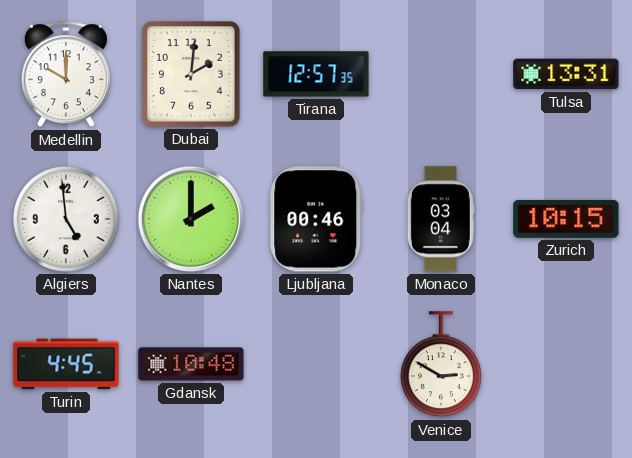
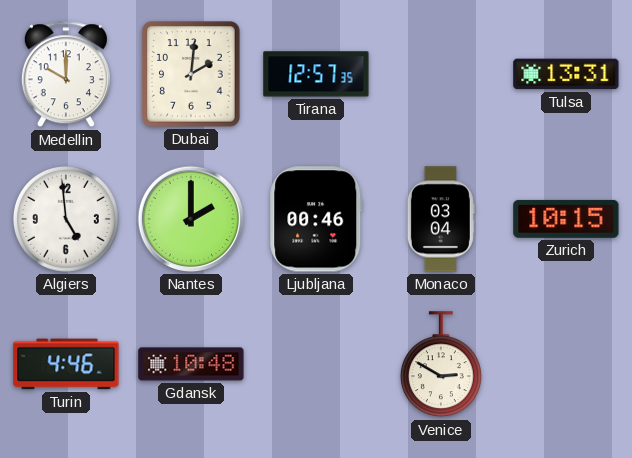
Turin: 4:45 -> 4:46 (66, 364)
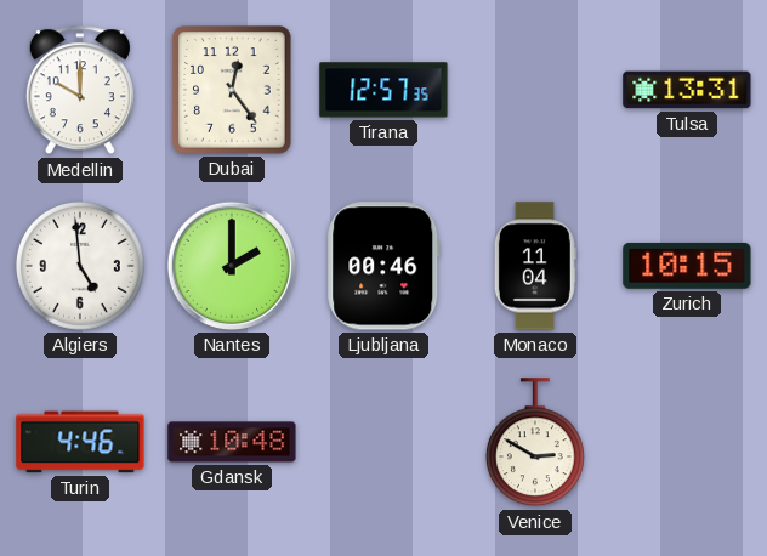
Dubai: 2:01 -> 12:24 (232, 90)
Monaco: 03:04 -> 11:04 (535, 266)
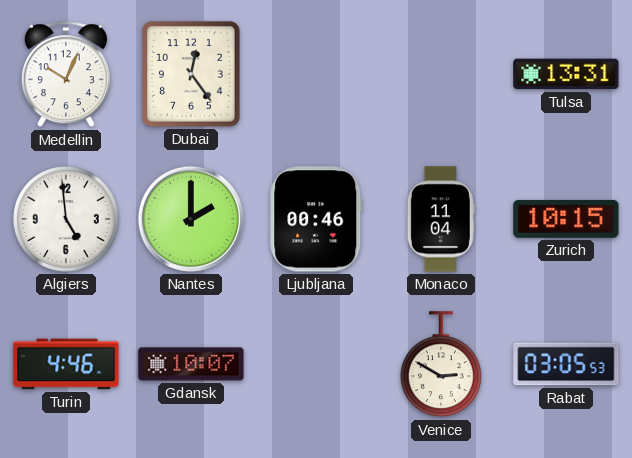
Medellin: 10:00 -> 10:04 (66, 75)
Tirana: 12:57 -> none (383, 90)
Gdansk: 10:48 -> 10:07 (191, 364)
Rabat: none -> 03:05 (566, 364)
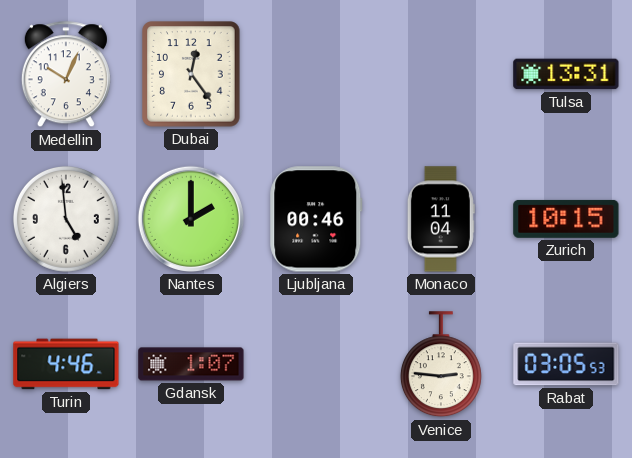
Gdansk: 10:07 -> 1:07 (191, 364)
Venice: 2:50 -> 2:46 (441, 365)
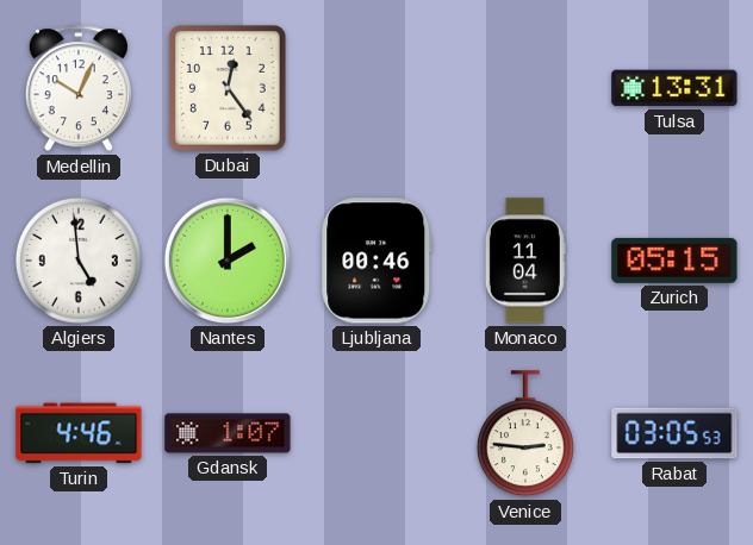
Zurich: 10:15 -> 05:15 (674, 261)
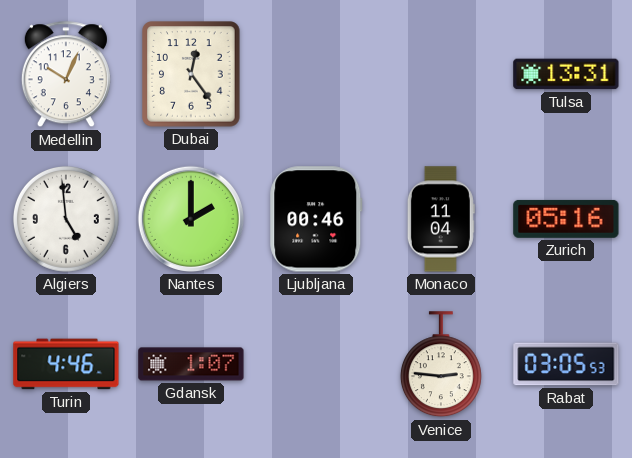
Zurich: 05:15 -> 05:16 (566, 219)
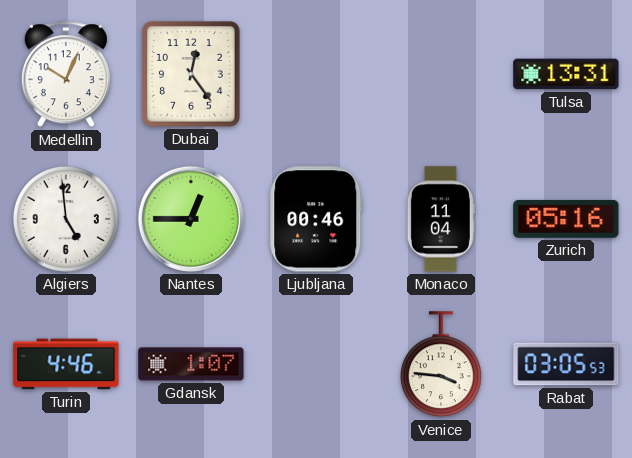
Nantes: 2:00 -> 12:45 (191, 219)
Venice: 2:46 -> 3:46 (441, 365)
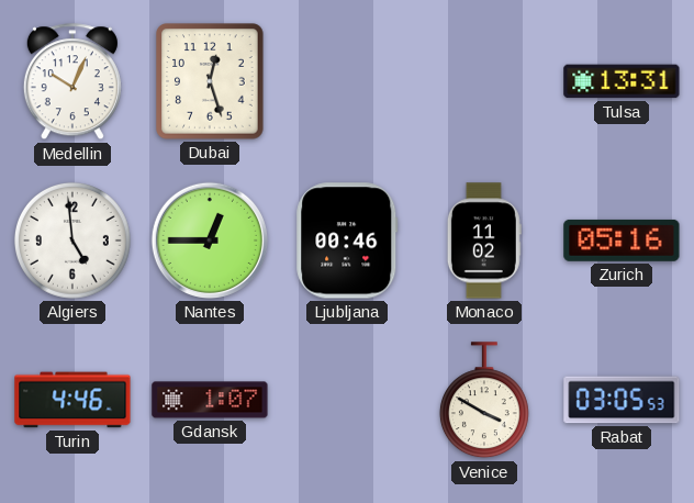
Dubai: 12:24 -> 12:27 (210, 81)
Monaco: 11:04 -> 11:02 (484, 241)
Venice: 3:46 -> 3:50 (484, 401)
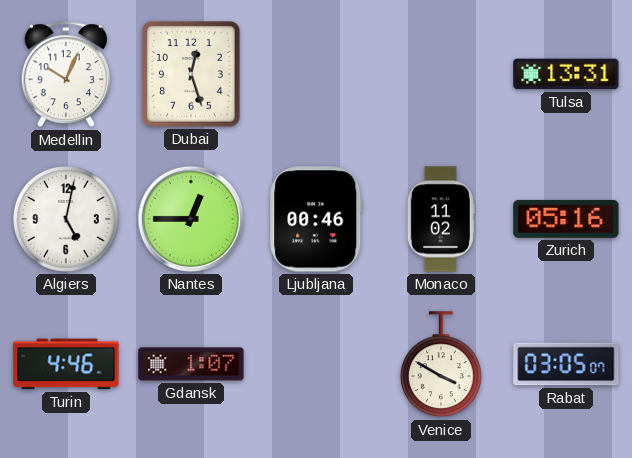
Algiers: 4:59 -> 5:02 (66, 219)
Rabat: 03:05:53 -> 03:05:07 (566, 364)
